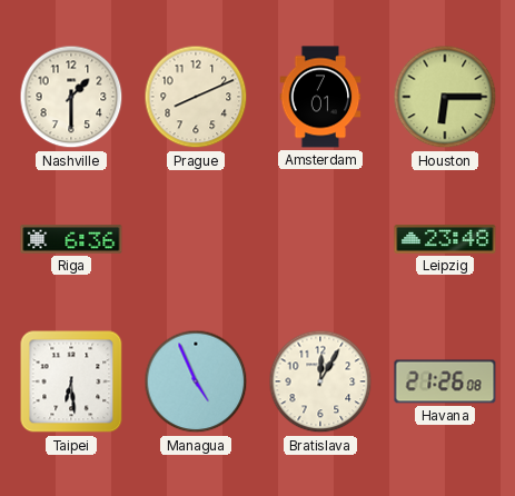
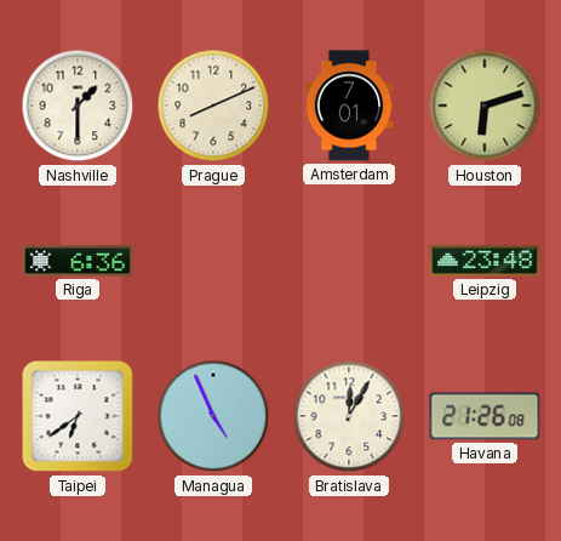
Houston: 6:15 -> 6:12 (485, 106)
Taipei: 6:29 -> 6:39 (78, 416)
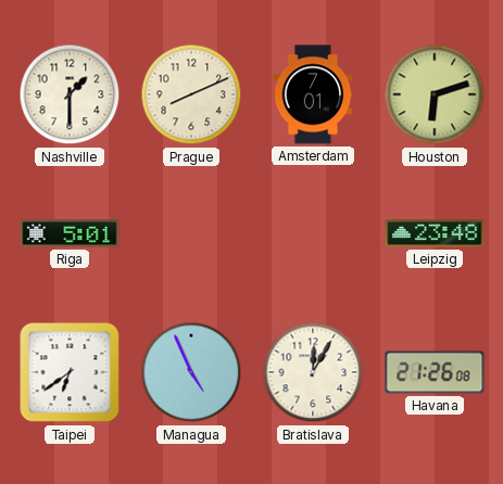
Riga: 6:36 -> 5:01 (70, 233)
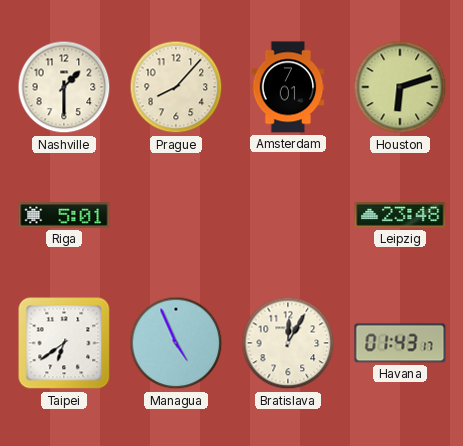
Prague: 8:11 -> 8:07 (176, 87)
Havana: 21:26 -> 01:43 (400, 343)
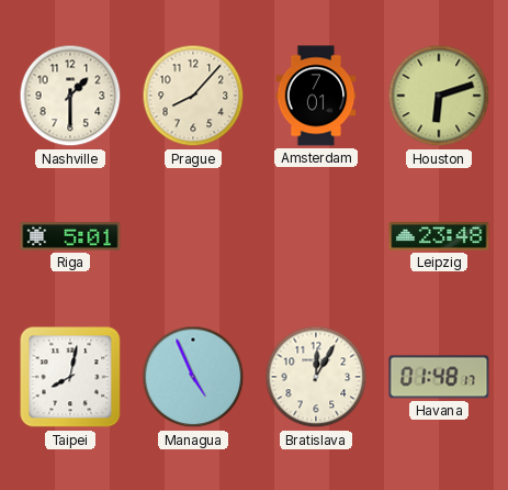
Taipei: 6:39 -> 8:02 (70, 377)
Havana: 01:43 -> 01:48 (439, 377)
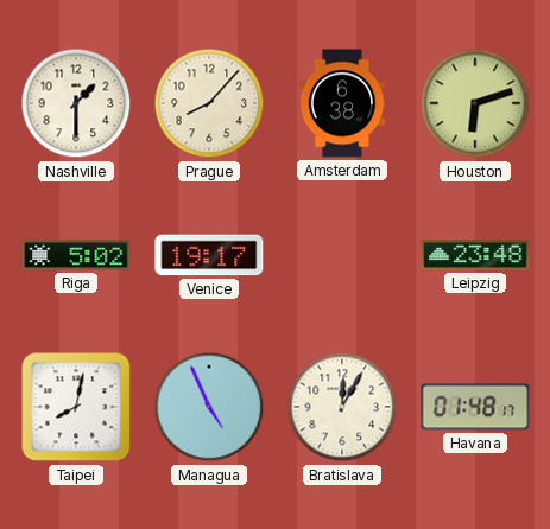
Amsterdam: 7:01 -> 6:38 (342, 103)
Riga: 5:01 -> 5:02 (76, 255)
Venice: none -> 19:17 (209, 255)
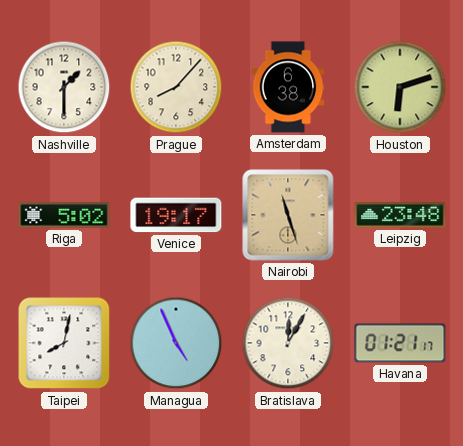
Nairobi: none -> 11:27 (288, 215)
Havana: 01:48 -> 01:21 (400, 343)
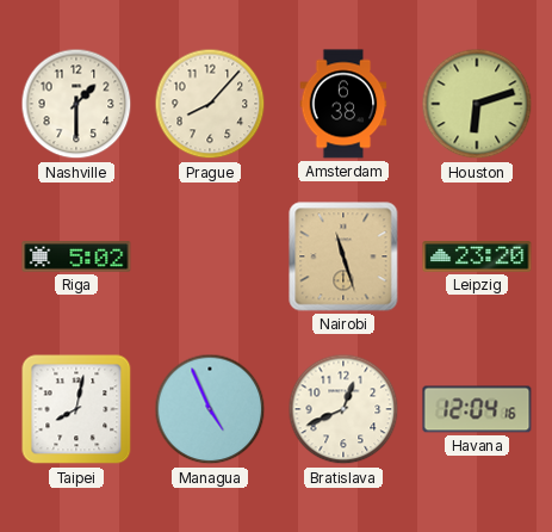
Venice: 19:17 -> none (176, 215)
Leipzig: 23:48 -> 23:20 (477, 256)
Bratislava: 12:05 -> 12:41 (343, 409)
Havana: 01:21 -> 12:04 (477, 409)
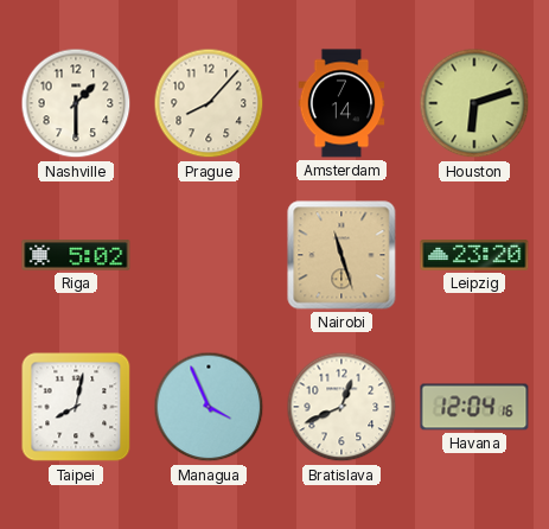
Amsterdam: 6:38 -> 7:14 (341, 103)
Managua: 4:56 -> 3:56 (209, 407)
